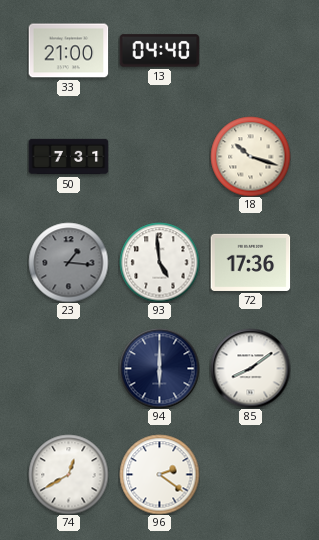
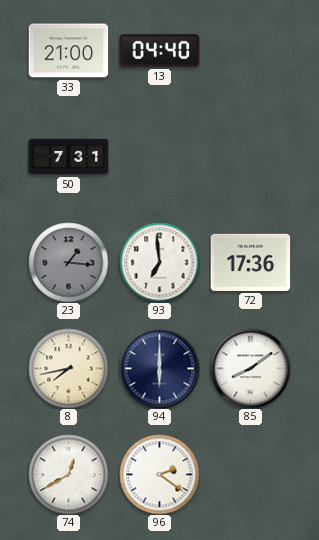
18: 10:18 -> none (250, 156)
93: 4:59 -> 6:59 (159, 262)
8: none -> 7:43 (68, 368)
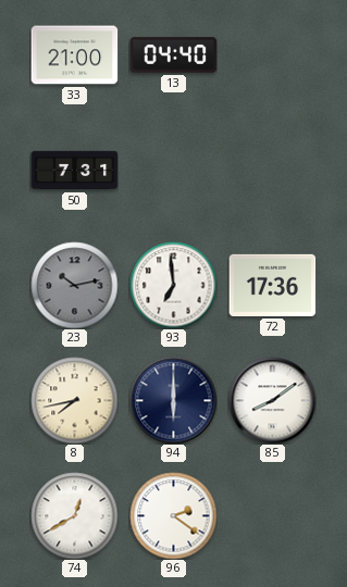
23: 1:16 -> 10:13 (74, 285)
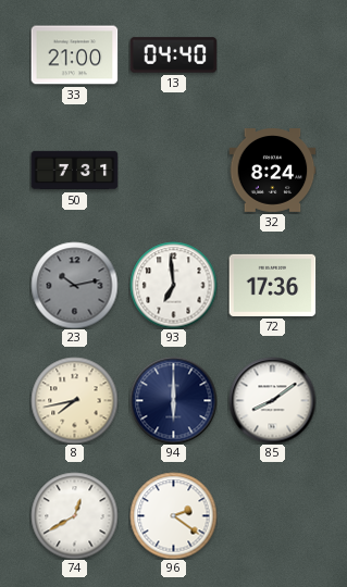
32: none -> 8:24 (272, 171)
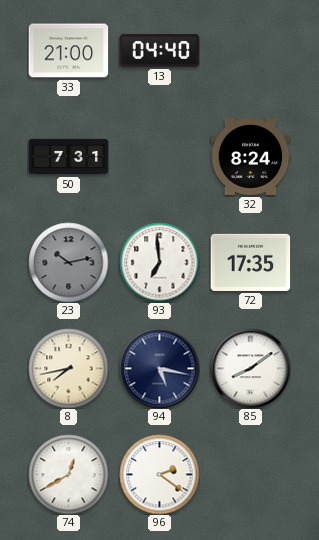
72: 17:36 -> 17:35 (250, 262)
94: 6:00 -> 5:17 (159, 368)
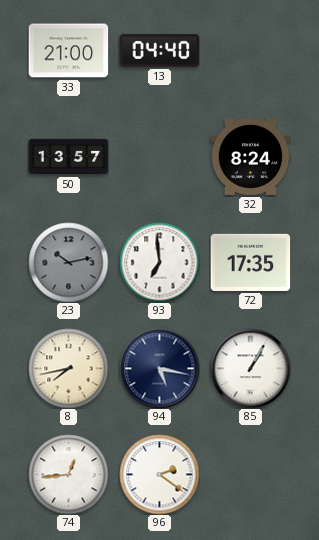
50: 7:31 -> 13:57 (68, 157)
85: 8:09 -> 1:05 (250, 368)
74: 12:40 -> 12:44 (68, 474)
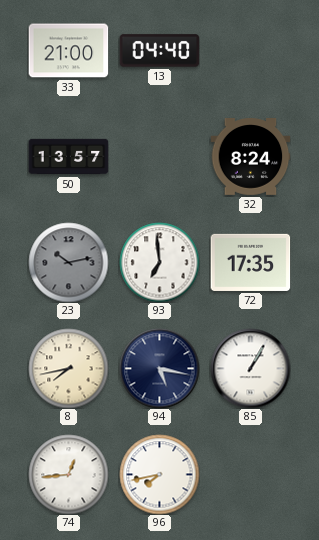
96: 2:21 -> 7:43 (159, 474)
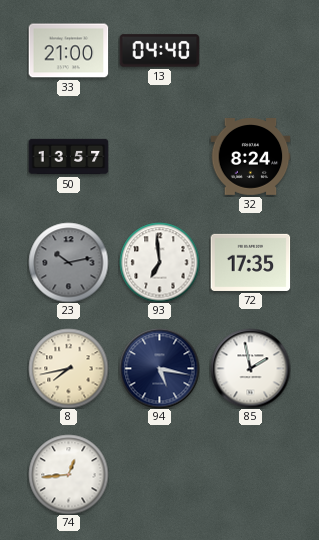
85: 1:05 -> 1:58 (250, 368)
96: 7:43 -> none (159, 474)
